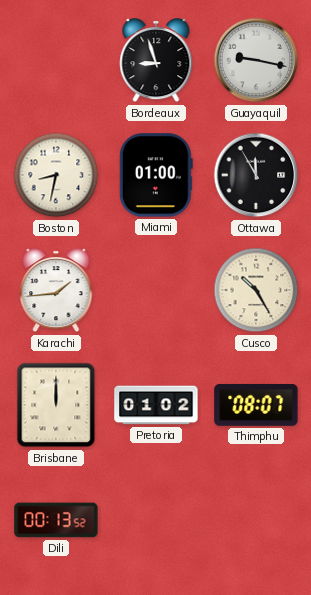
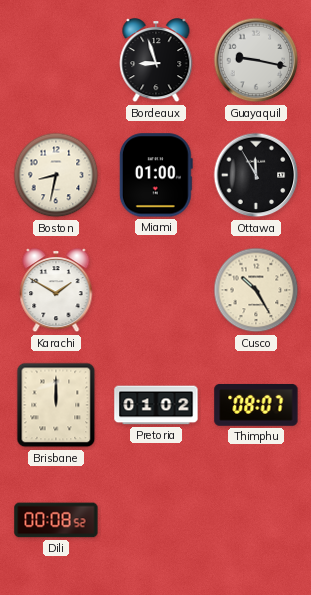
Karachi: 1:44 -> 1:50 (56, 291)
Dili: 00:13 -> 00:08 (56, 520)
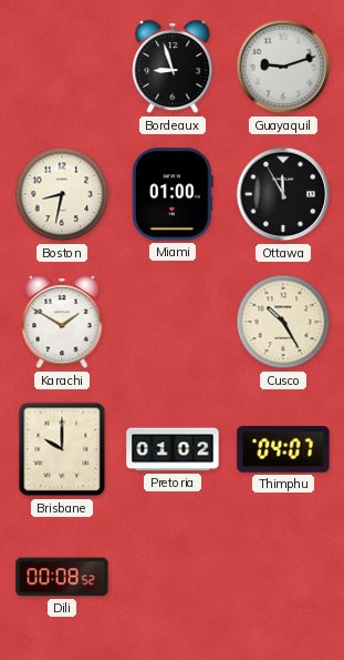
Guayaquil: 9:17 -> 9:12 (283, 67)
Brisbane: 12:00 -> 10:00 (62, 449)
Thimphu: 08:07 -> 04:07 (283, 449)
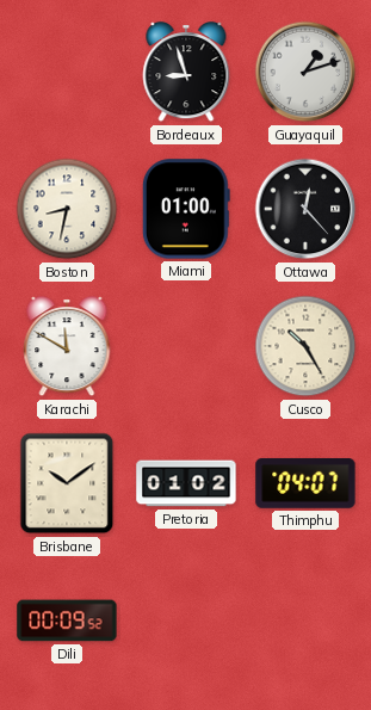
Guayaquil: 9:12 -> 1:12 (305, 72)
Ottawa: 11:55 -> 12:23 (305, 209)
Karachi: 1:50 -> 11:50 (67, 347)
Brisbane: 10:00 -> 10:09 (67, 483)
Dili: 00:08 -> 00:09 (67, 621)
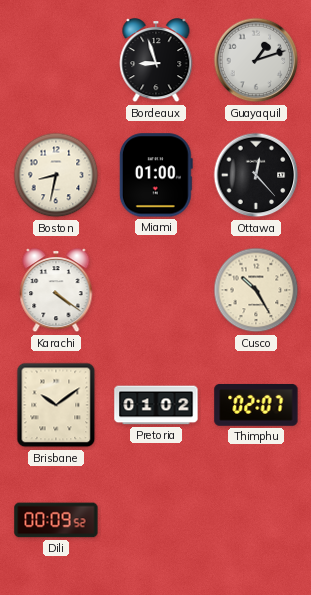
Karachi: 11:50 -> 4:21 (56, 291)
Thimphu: 04:07 -> 02:07 (256, 405)
